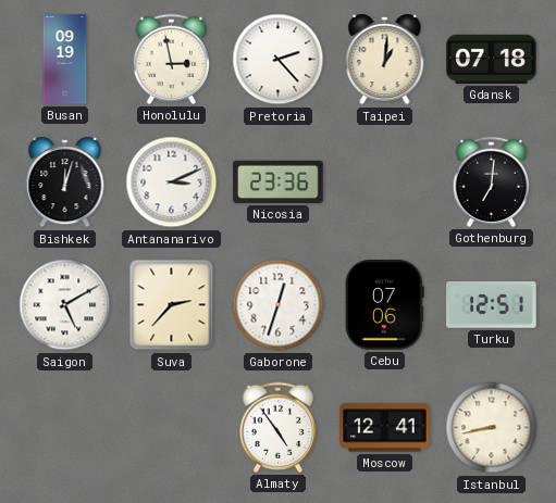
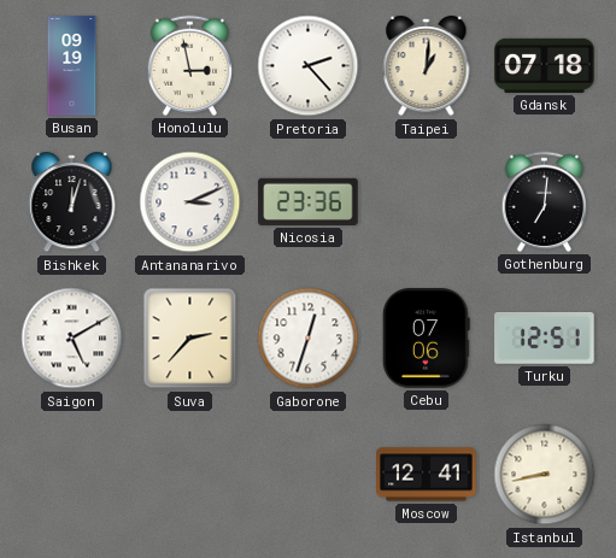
Almaty: 4:54 -> none (277, 427)
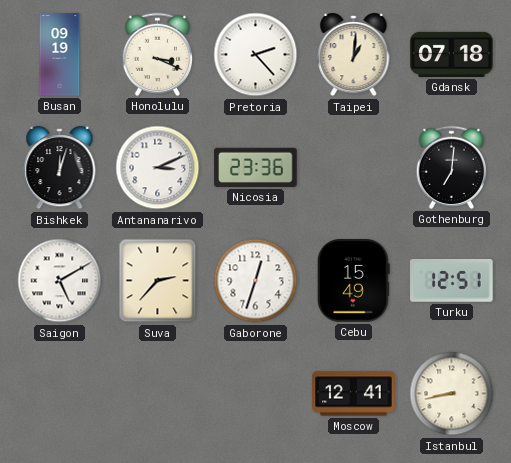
Honolulu: 2:58 -> 3:19 (157, 54)
Cebu: 07:06 -> 15:49 (354, 281)
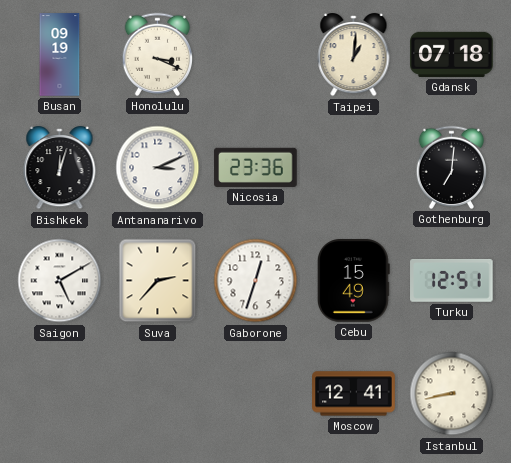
Pretoria: 2:23 -> none (256, 55)
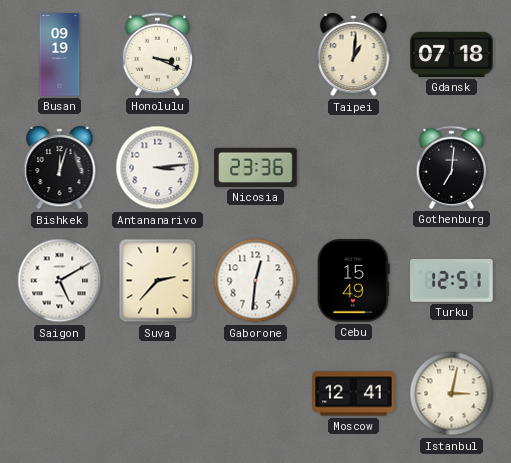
Antananarivo: 3:11 -> 3:14 (158, 168)
Gaborone: 12:33 -> 12:31 (256, 281)
Istanbul: 8:43 -> 3:02 (452, 394)
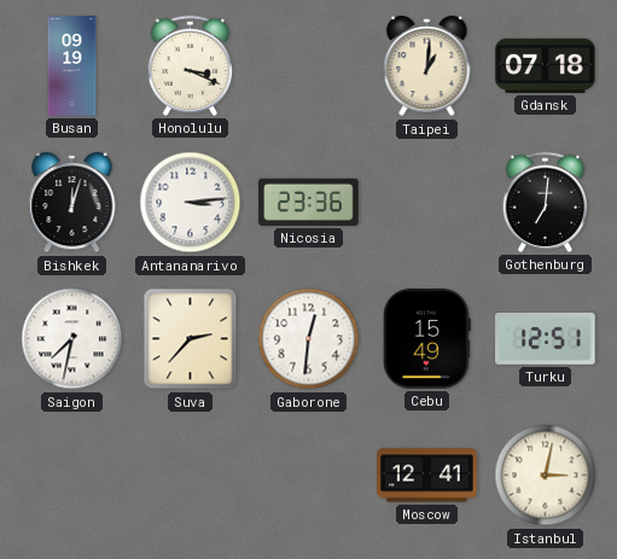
Saigon: 5:10 -> 7:32 (72, 339)
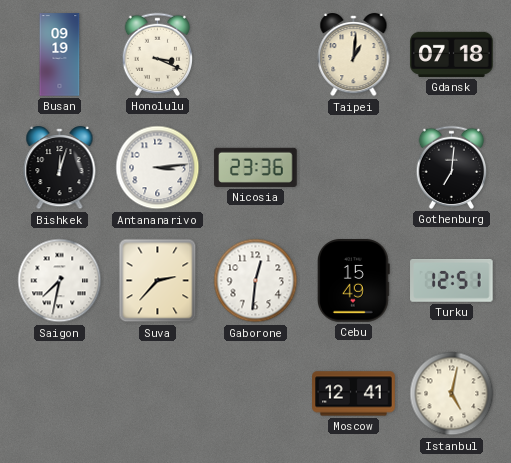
Istanbul: 3:02 -> 5:02 (452, 394)
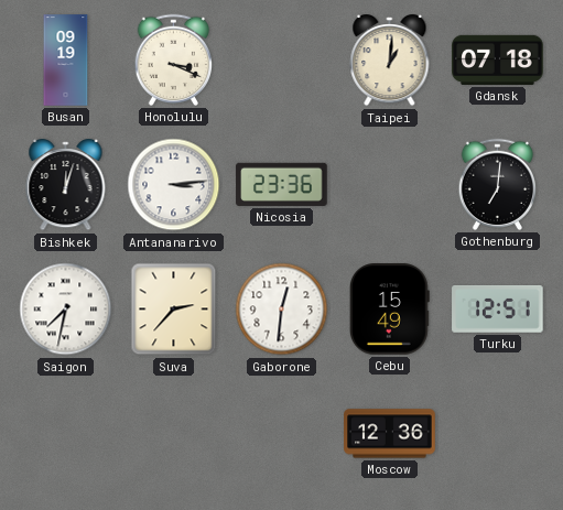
Moscow: 12:41 -> 12:36 (390, 434)
Istanbul: 5:02 -> none (452, 394)
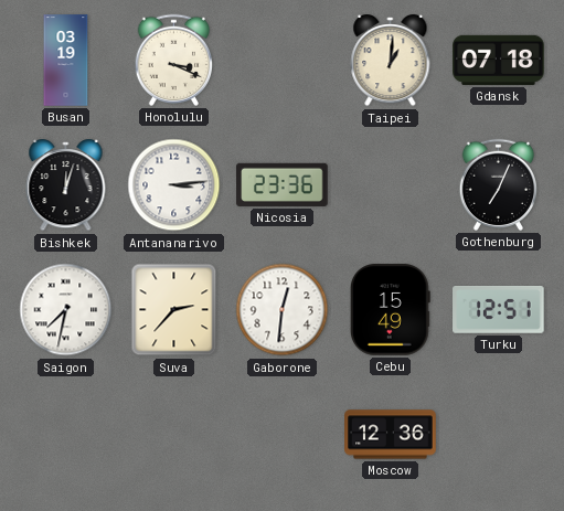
Busan: 09:19 -> 03:19 (66, 61)
Gothenburg: 7:01 -> 7:04 (498, 184)
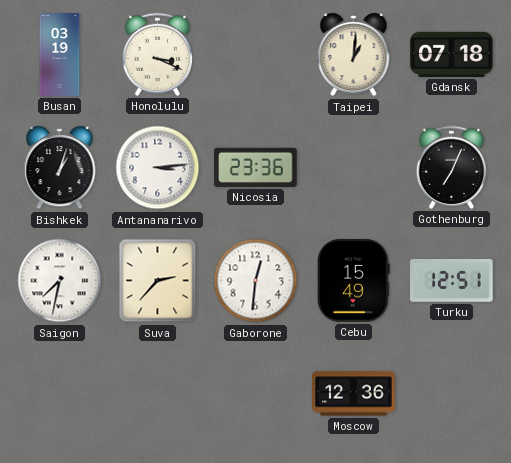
Bishkek: 12:03 -> 1:03 (60, 169)
